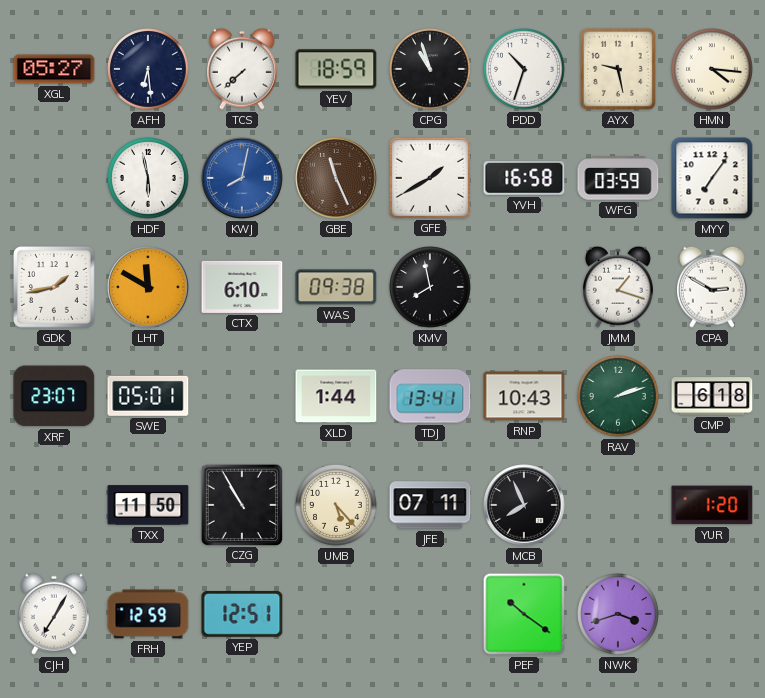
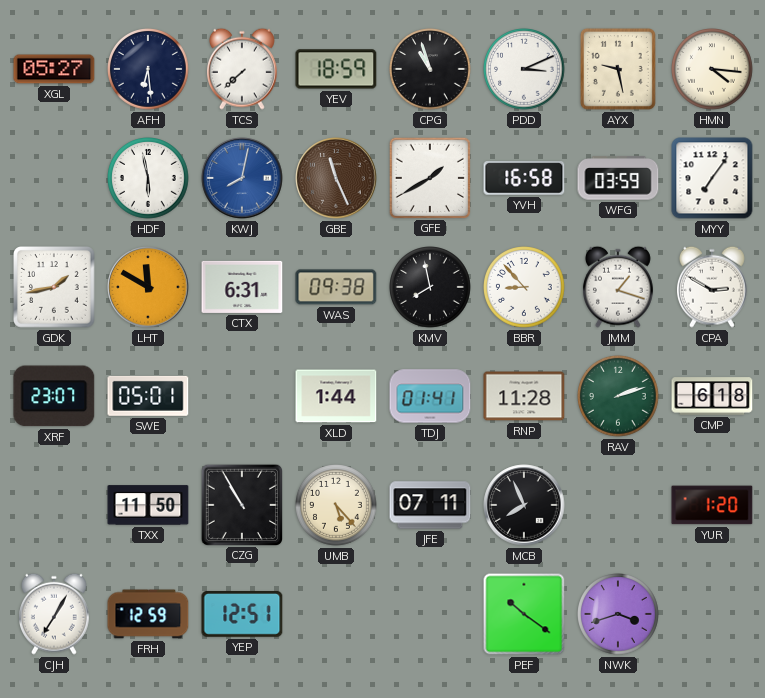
PDD: 10:33 -> 3:11 (525, 70)
CTX: 6:10 -> 6:31 (242, 287)
BBR: none -> 8:53 (525, 288)
TDJ: 13:41 -> 01:41 (430, 396)
RNP: 10:43 -> 11:28 (524, 396)
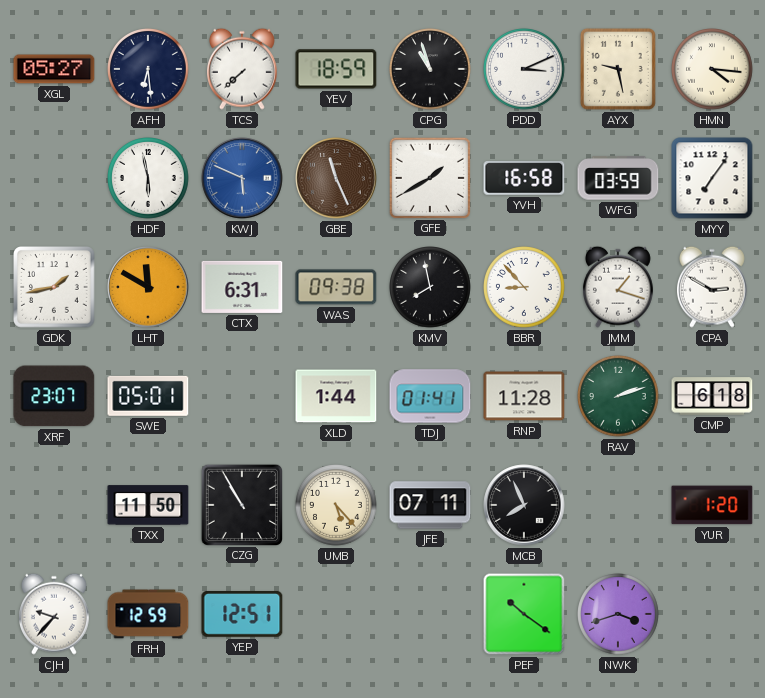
KWJ: 8:02 -> 5:49 (242, 178)
CJH: 7:05 -> 9:37 (54, 614)
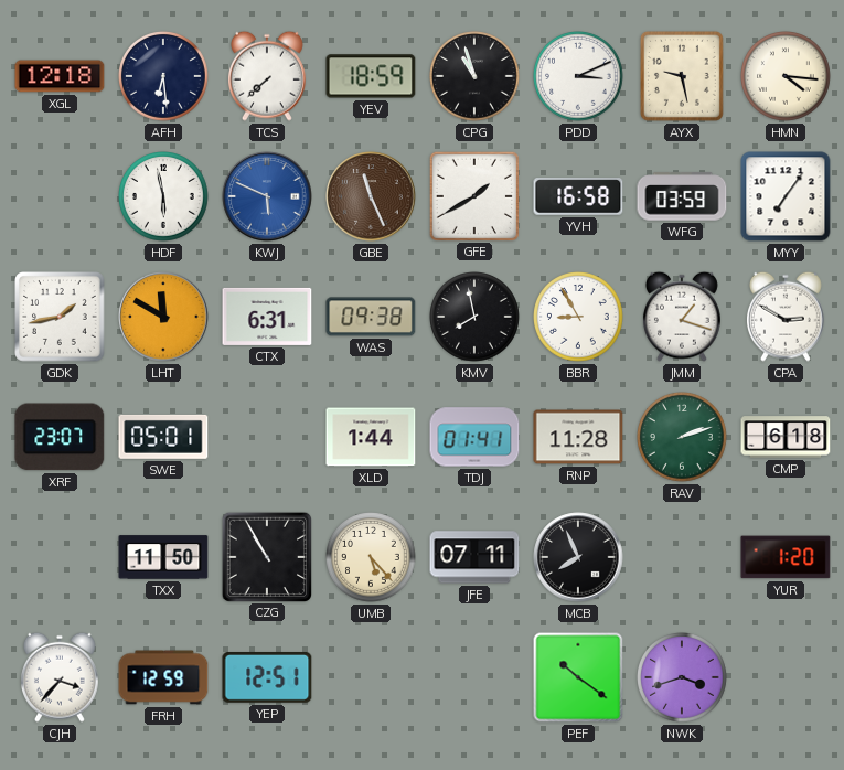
XGL: 05:27 -> 12:18 (60, 76)
BBR: 8:53 -> 8:55 (579, 318)
CJH: 9:37 -> 3:37 (60, 677)
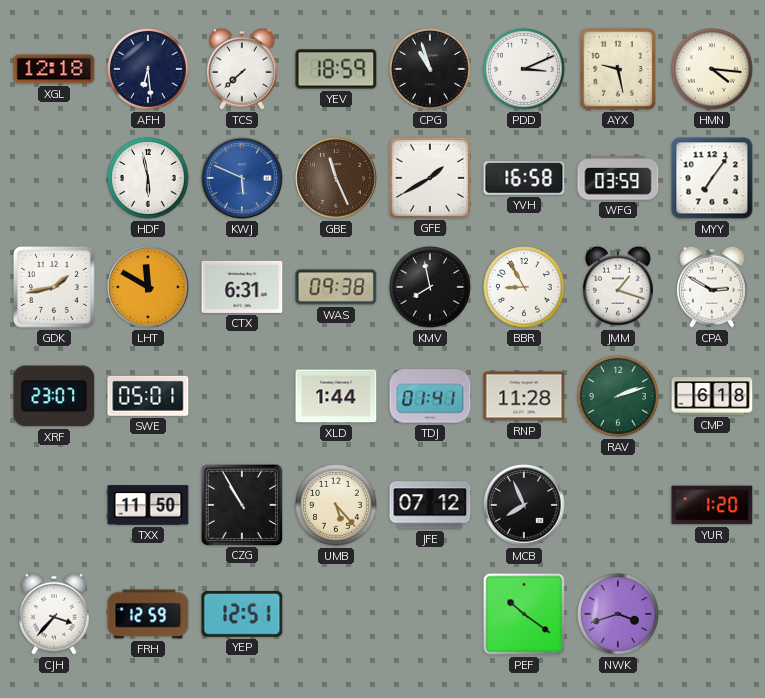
JFE: 07:11 -> 07:12 (430, 505)
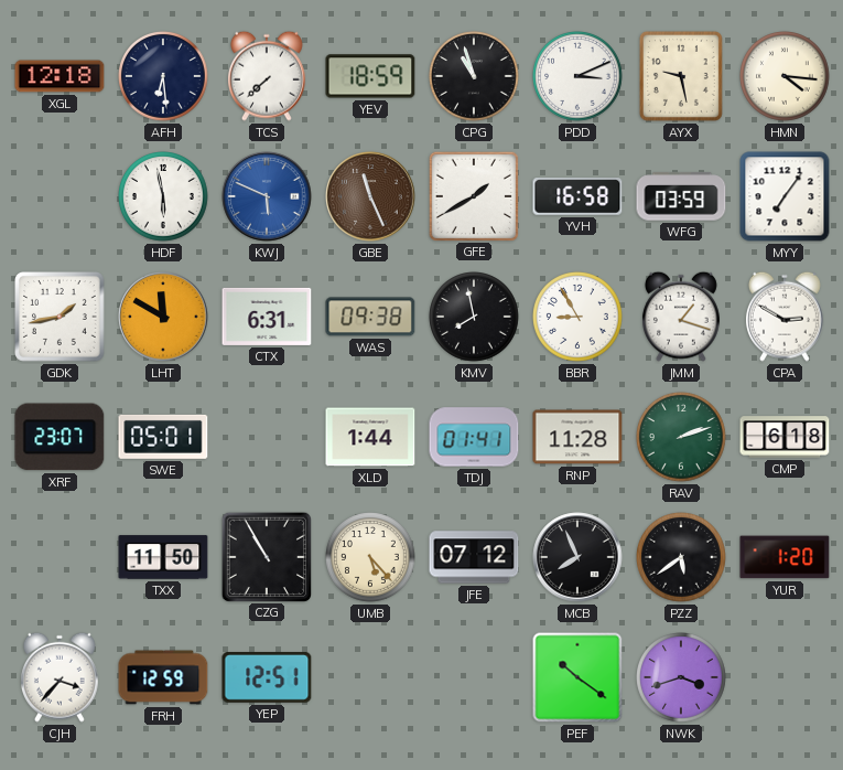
PZZ: none -> 5:39 (682, 558)
